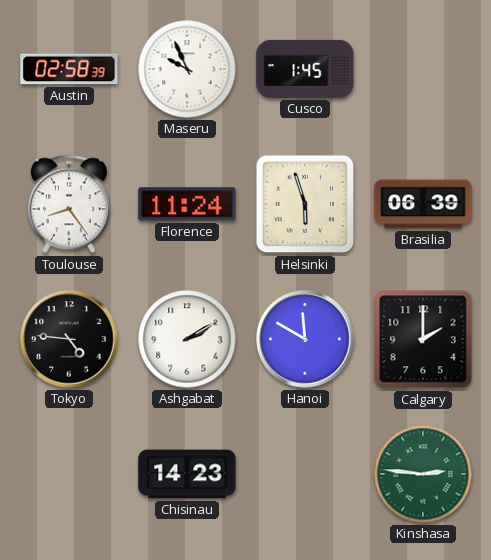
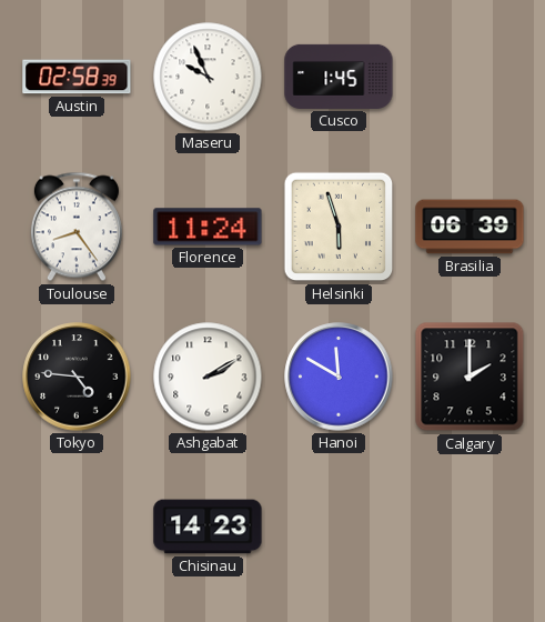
Kinshasa: 2:46 -> none (423, 474)
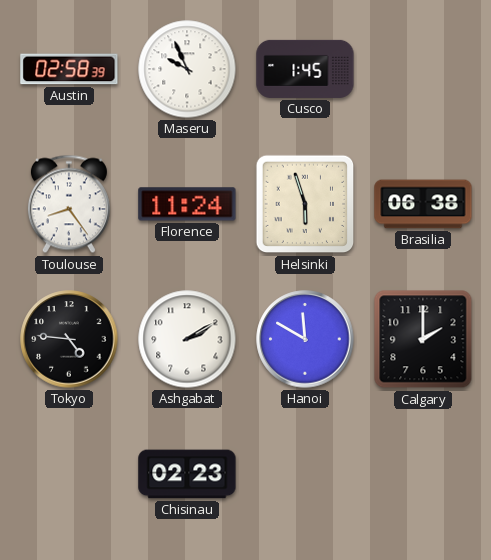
Brasilia: 06:39 -> 06:38 (423, 204)
Chisinau: 14:23 -> 02:23 (187, 474)
